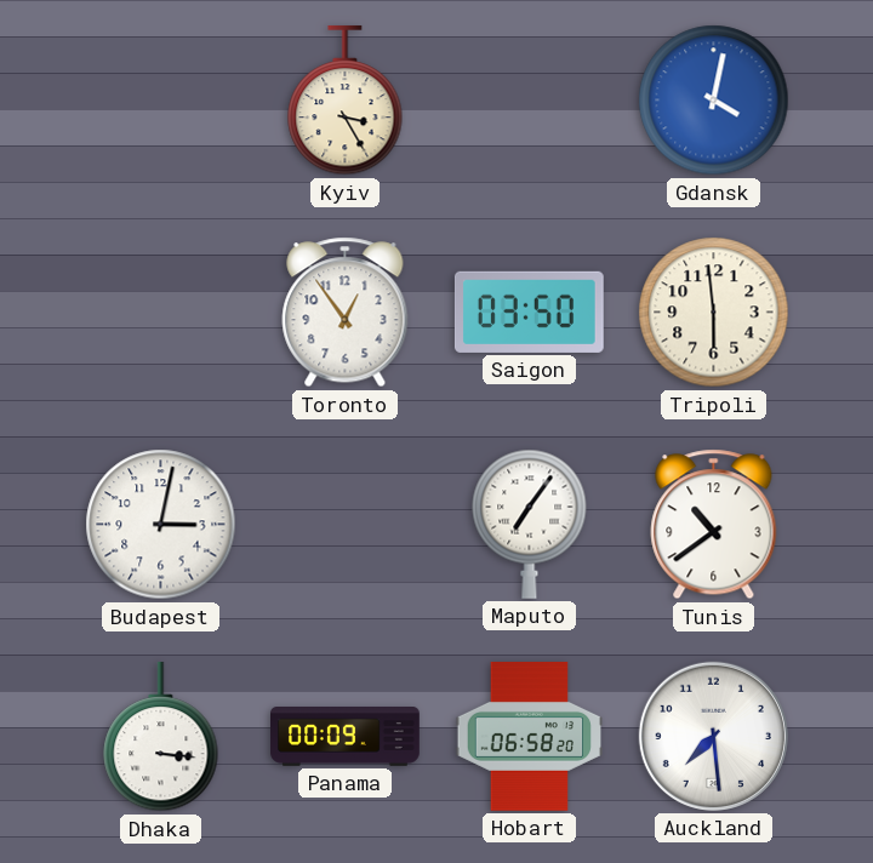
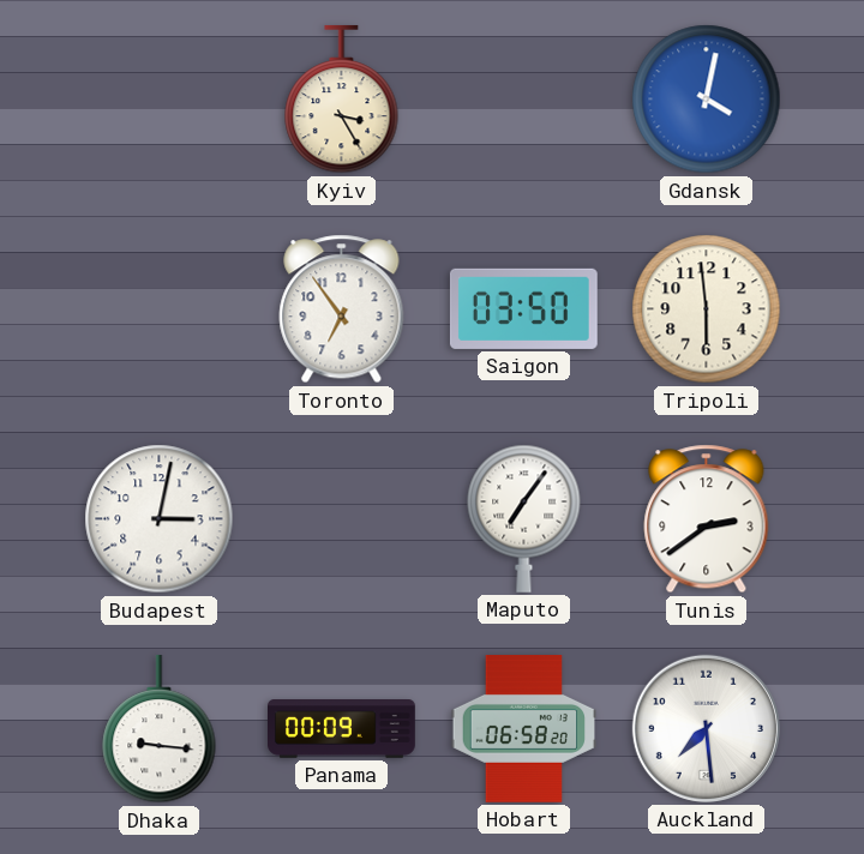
Toronto: 12:54 -> 6:54 (342, 309)
Tunis: 10:39 -> 2:39 (707, 519)
Dhaka: 3:16 -> 9:16 (160, 729)
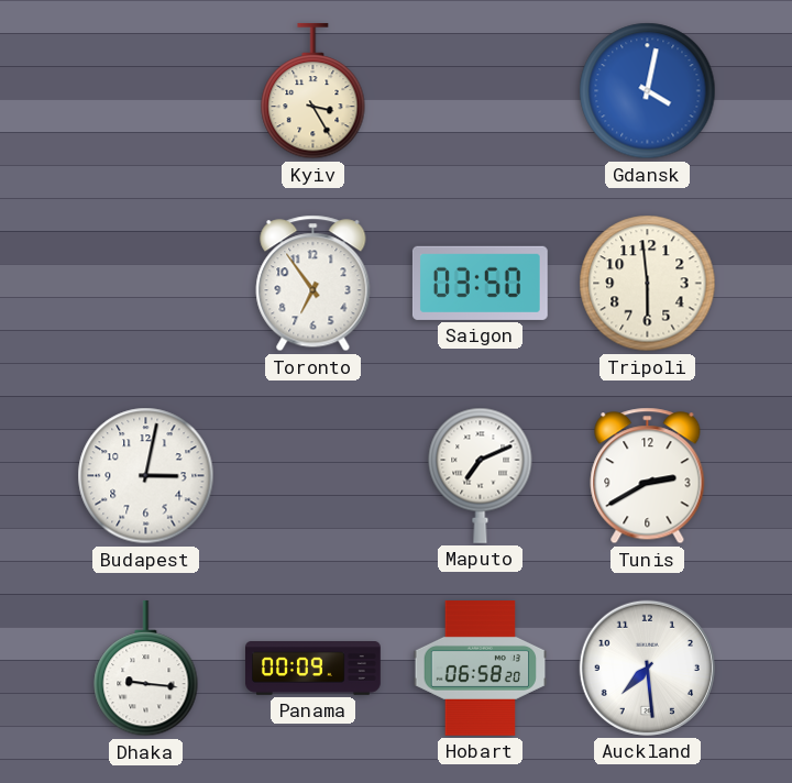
Maputo: 7:06 -> 7:11 (481, 475)
Tunis: 2:39 -> 2:40 (648, 476)
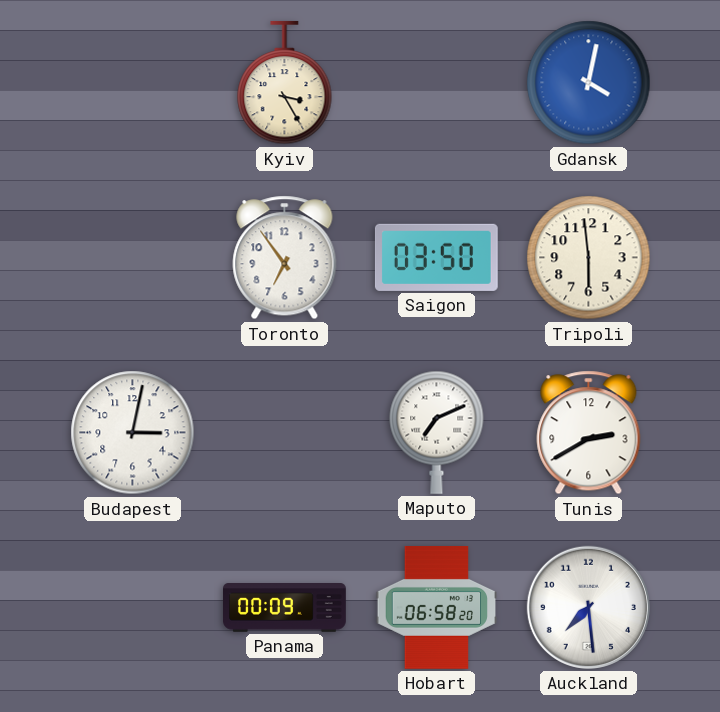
Dhaka: 9:16 -> none (146, 669)
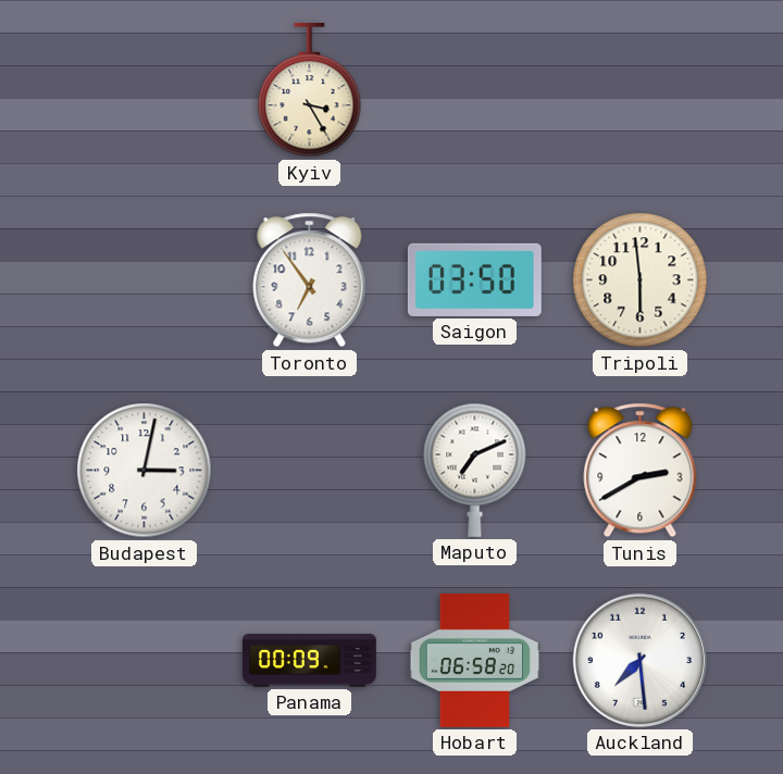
Gdansk: 4:02 -> none (589, 83)
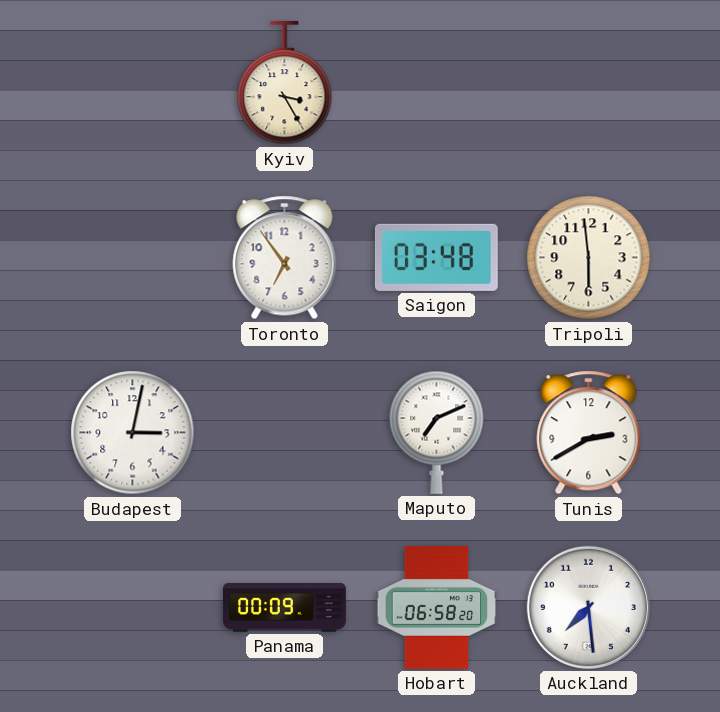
Saigon: 03:50 -> 03:48 (436, 257)
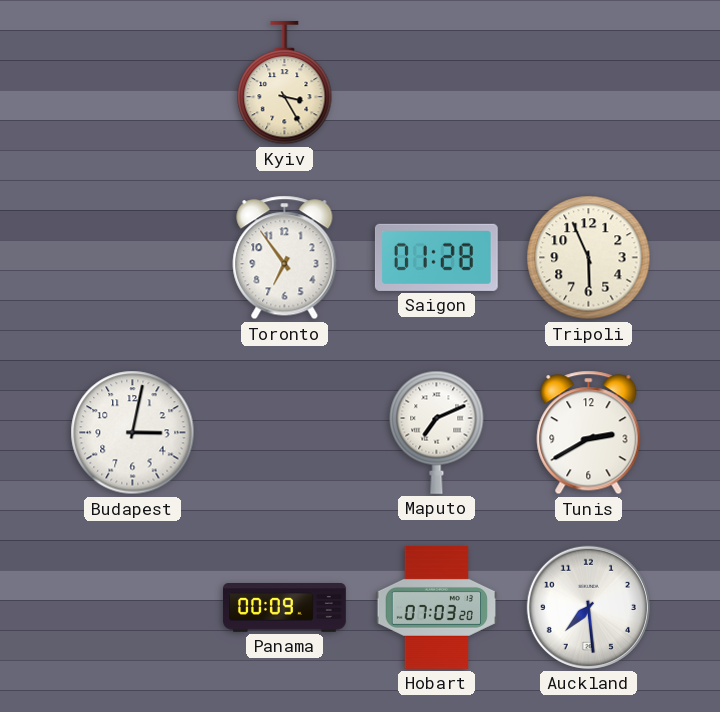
Saigon: 03:48 -> 01:28 (436, 257)
Tripoli: 5:59 -> 5:56 (589, 258)
Hobart: 06:58 -> 07:03 (437, 608)
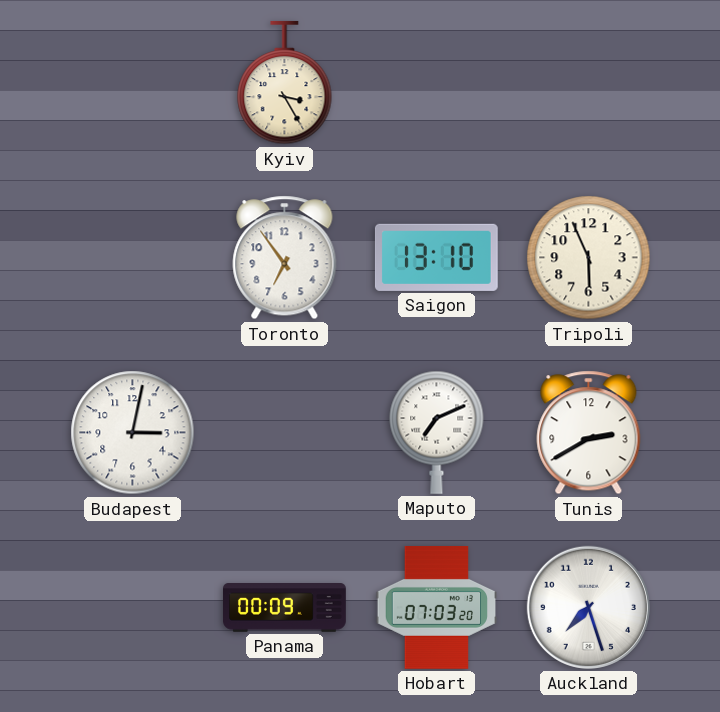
Saigon: 01:28 -> 13:10 (436, 257)
Auckland: 7:29 -> 7:27 (588, 607)
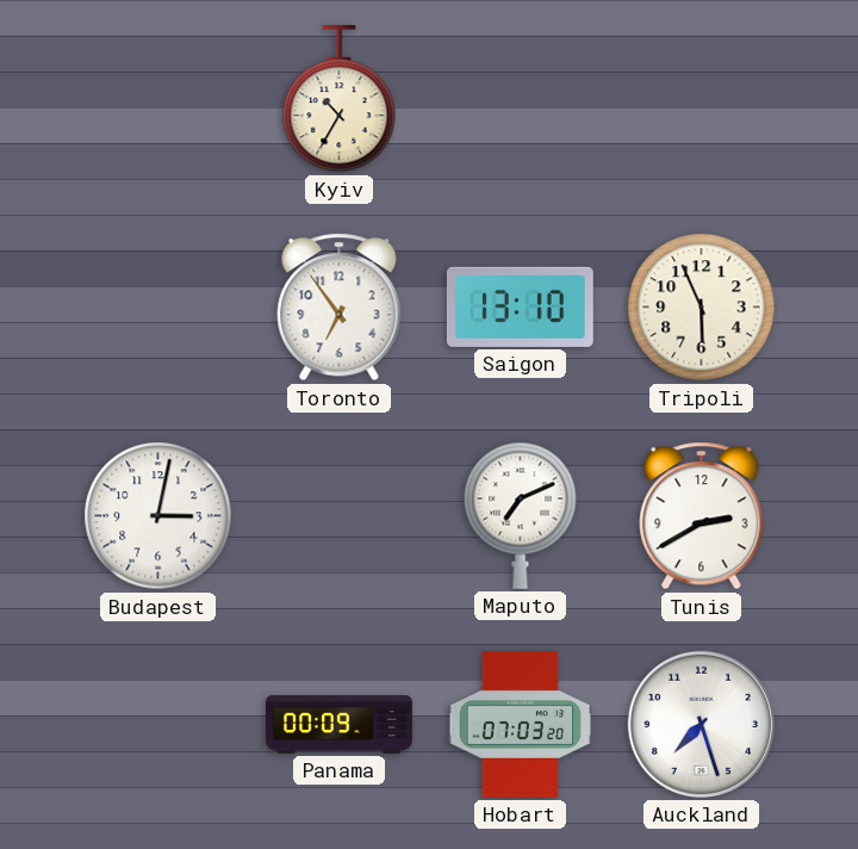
Kyiv: 3:25 -> 10:35 (340, 99)
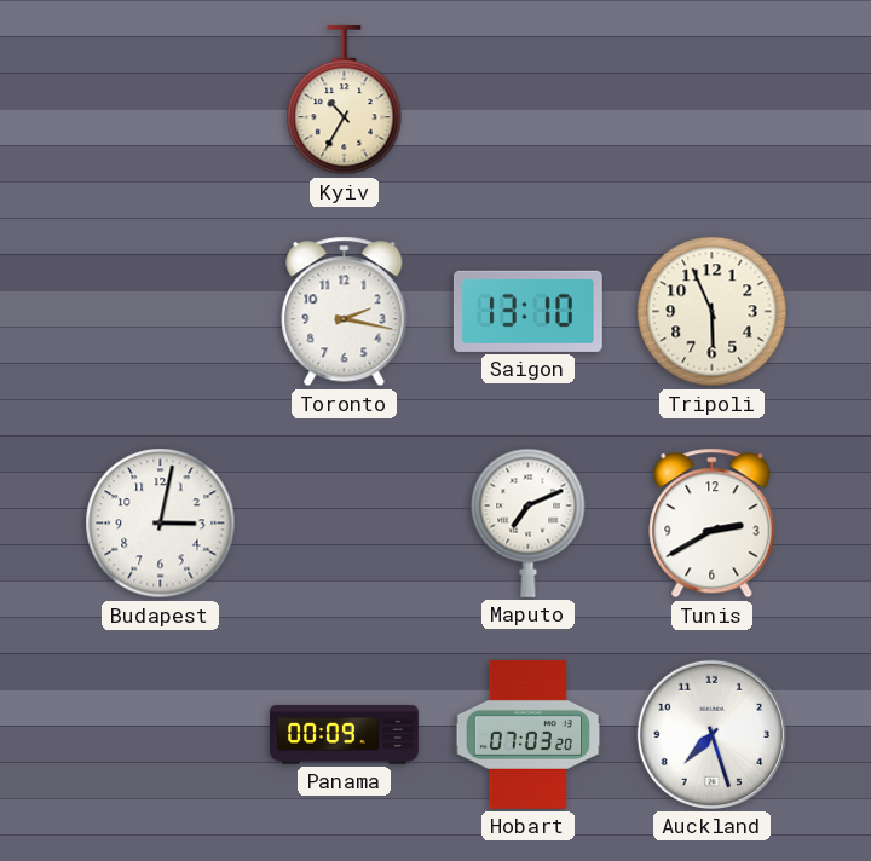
Toronto: 6:54 -> 2:17 (345, 312)
